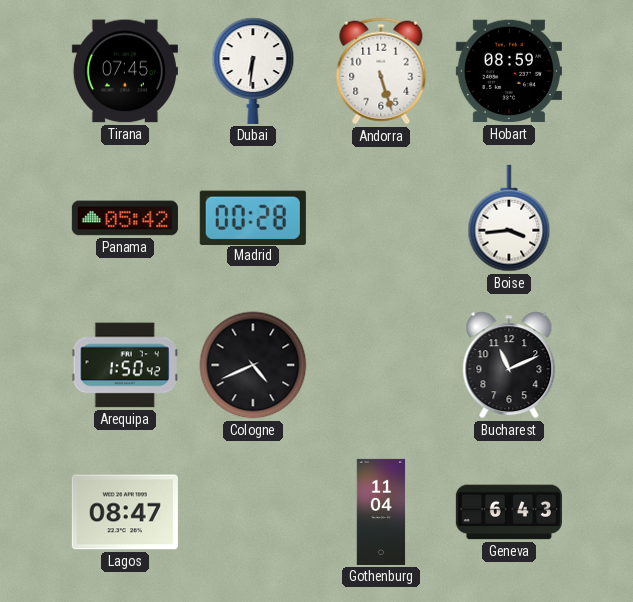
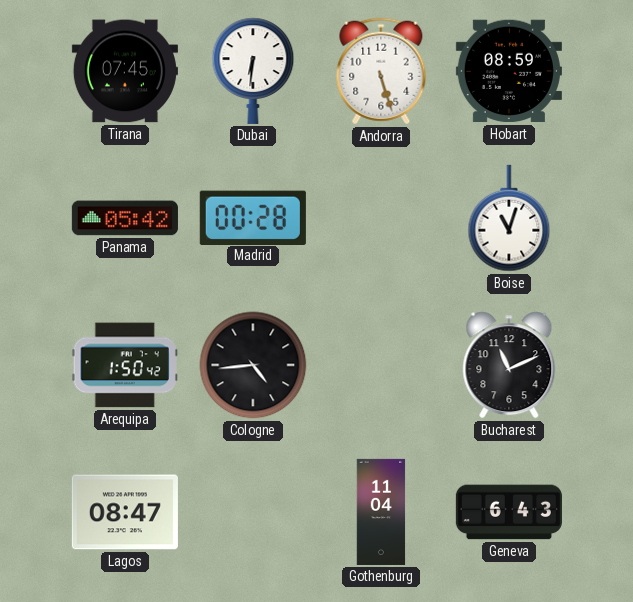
Boise: 3:44 -> 11:03 (509, 218)
Cologne: 4:41 -> 4:44 (253, 365)
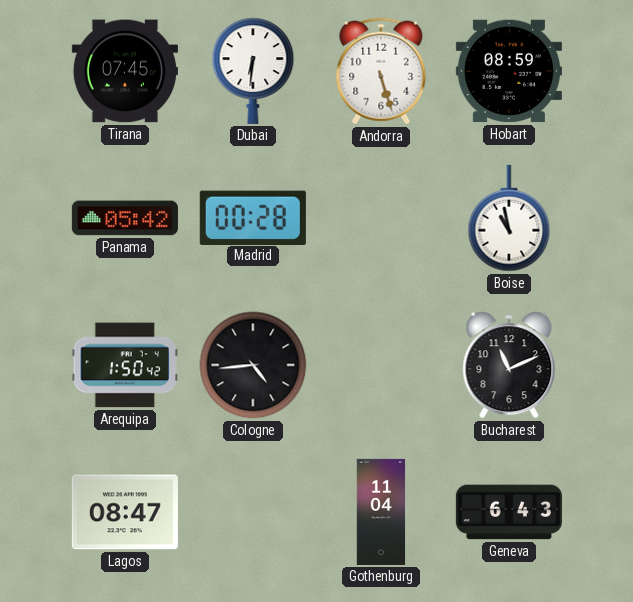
Boise: 11:03 -> 10:58 (509, 218)
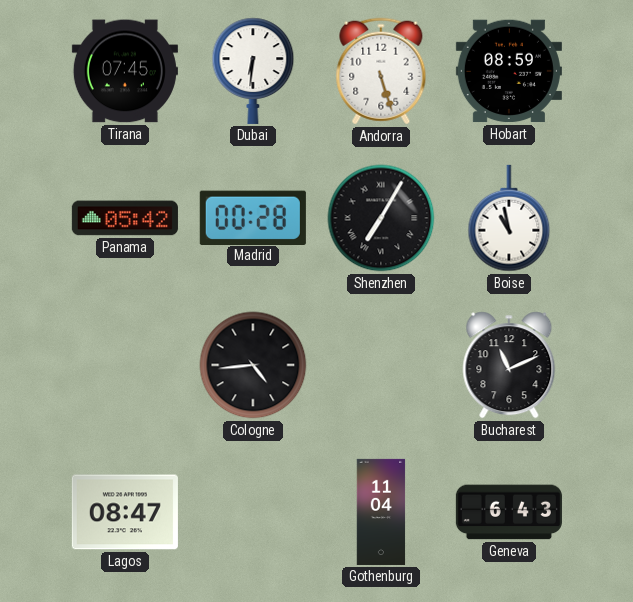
Shenzhen: none -> 7:05 (381, 218)
Arequipa: 1:50 -> none (125, 365)
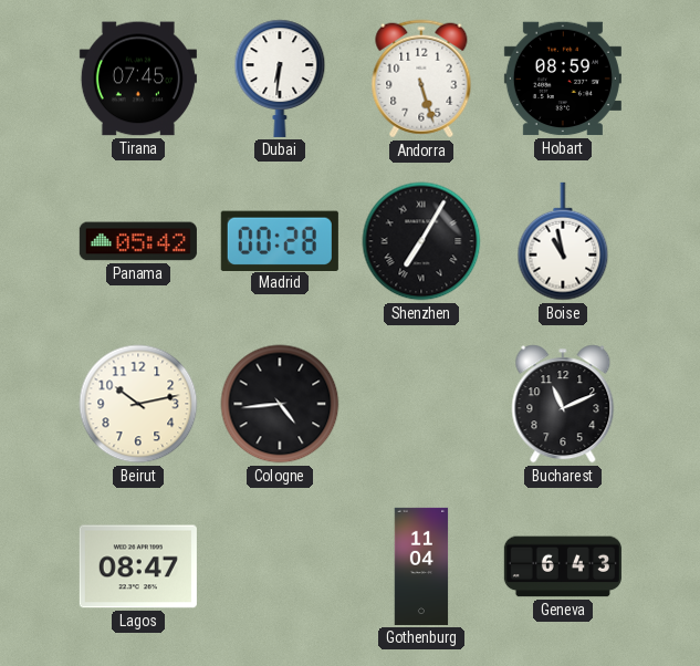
Beirut: none -> 10:13 (138, 404)
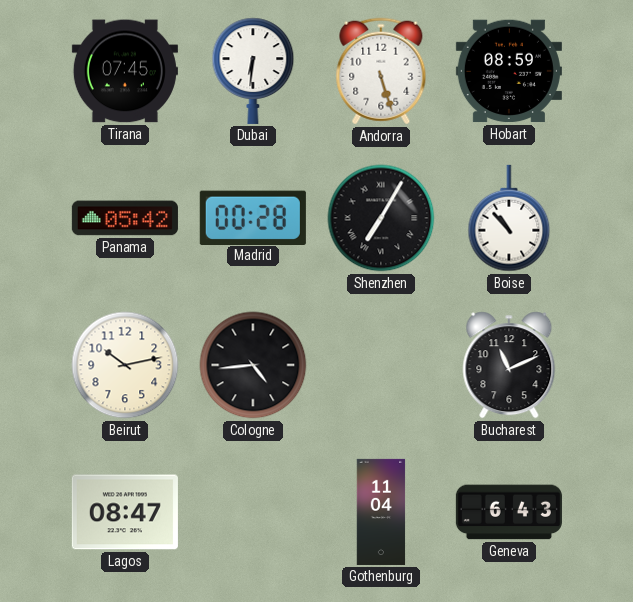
Boise: 10:58 -> 10:53 (509, 218)
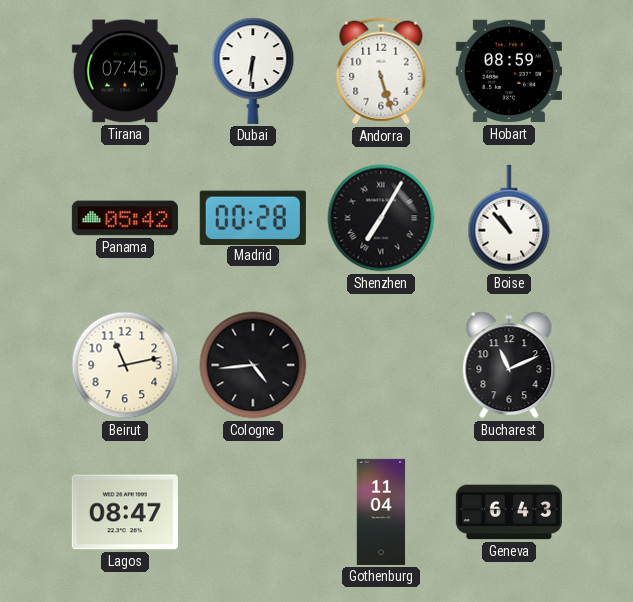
Beirut: 10:13 -> 11:13 (125, 365)
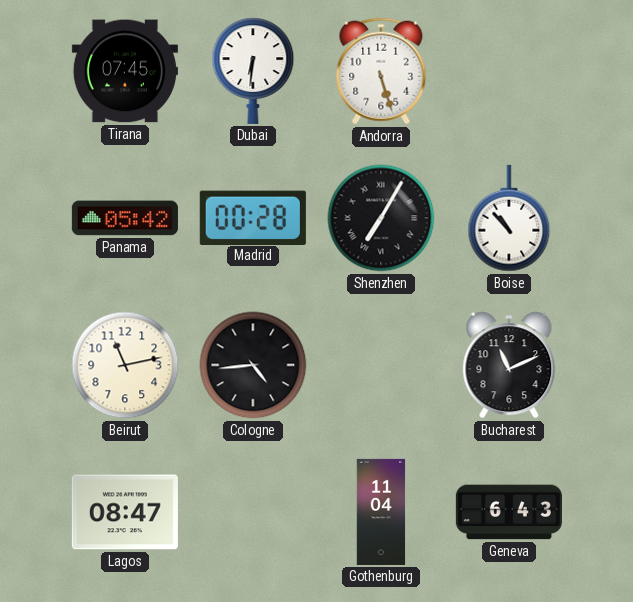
Hobart: 08:59 -> none (509, 71)
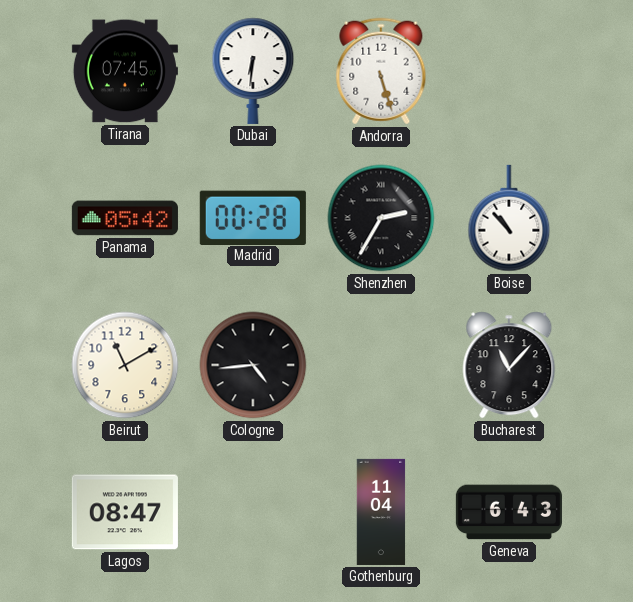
Shenzhen: 7:05 -> 2:35 (381, 218)
Beirut: 11:13 -> 11:10 (125, 365)
Bucharest: 11:11 -> 11:07 (509, 365)
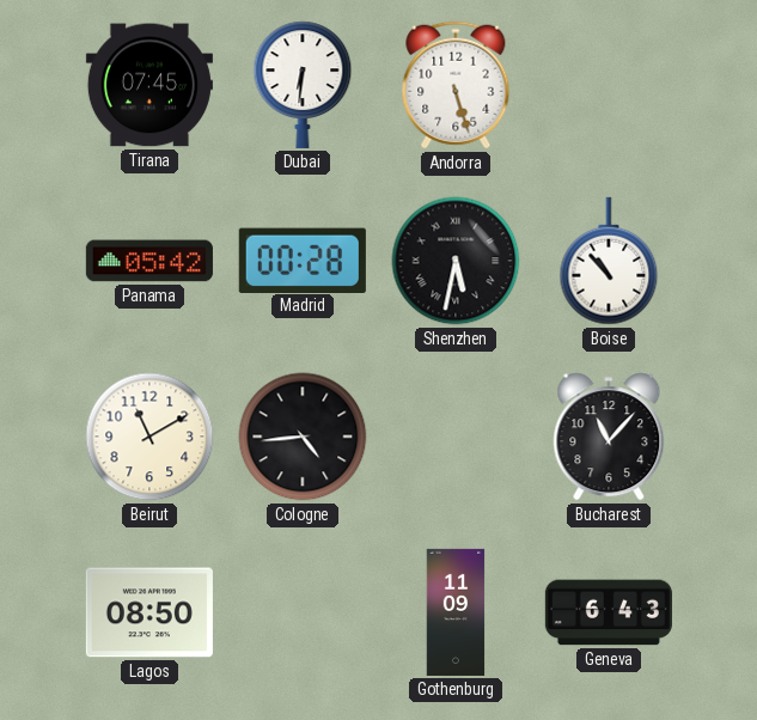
Shenzhen: 2:35 -> 5:32 (456, 261)
Lagos: 08:47 -> 08:50 (149, 612)
Gothenburg: 11:04 -> 11:09 (456, 612)
